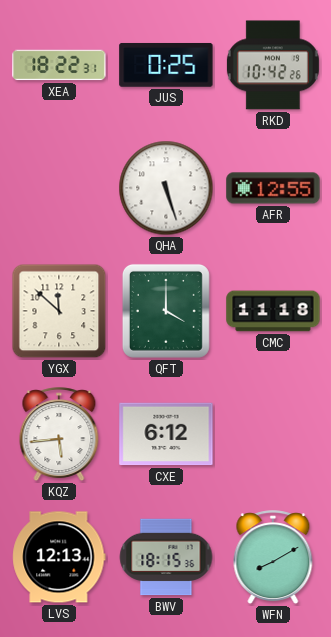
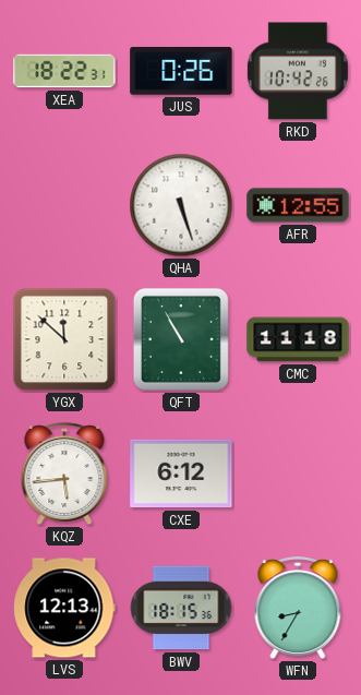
JUS: 0:25 -> 0:26 (181, 71)
QFT: 4:00 -> 10:55 (181, 339)
WFN: 8:10 -> 8:35 (298, 609)
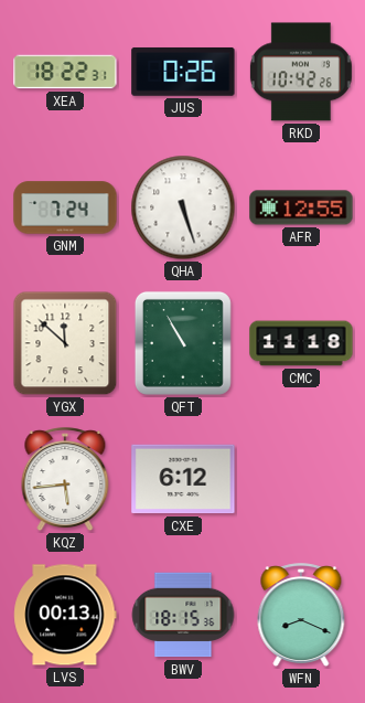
GNM: none -> 7:24 (65, 207)
LVS: 12:13 -> 00:13 (65, 615)
WFN: 8:35 -> 8:19 (301, 616)
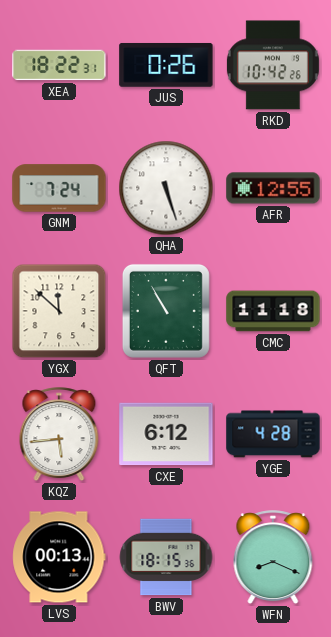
YGE: none -> 4:28 (273, 434)
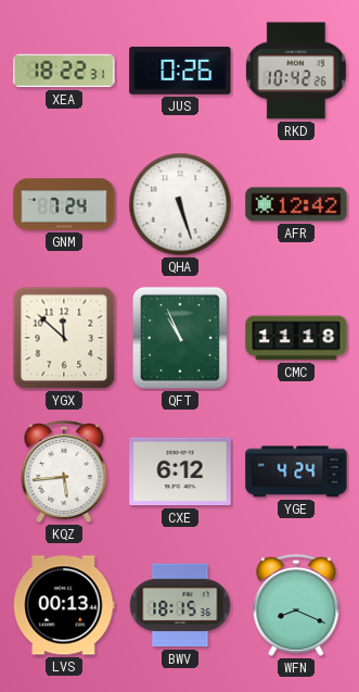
AFR: 12:55 -> 12:42 (296, 204)
QFT: 10:55 -> 10:56 (180, 338)
YGE: 4:28 -> 4:24 (296, 471)
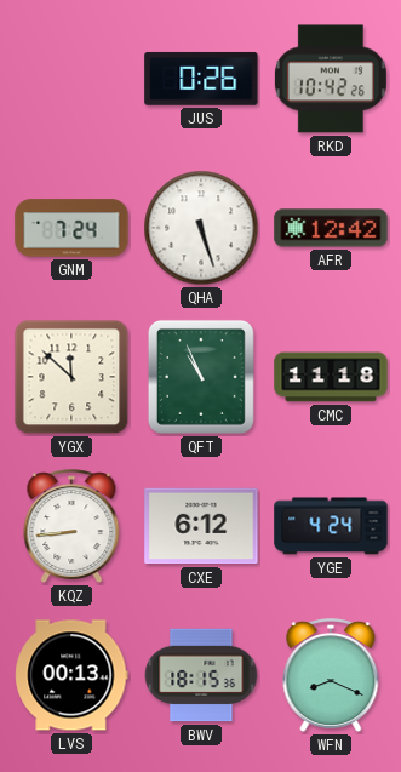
XEA: 18:22 -> none (64, 71)
KQZ: 5:44 -> 8:44 (71, 527)
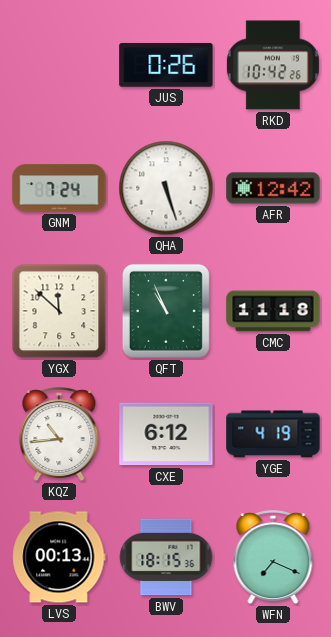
KQZ: 8:44 -> 10:44 (59, 435)
YGE: 4:24 -> 4:19 (273, 434)
WFN: 8:19 -> 7:19 (273, 558)
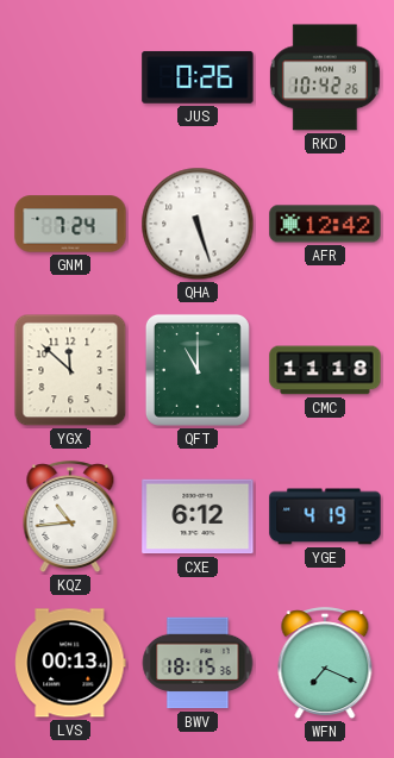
QFT: 10:56 -> 11:00 (198, 370)
